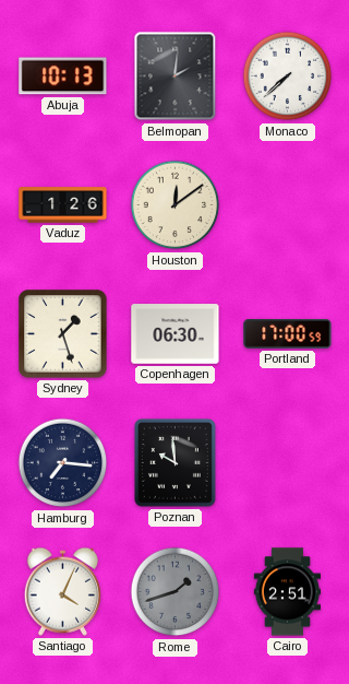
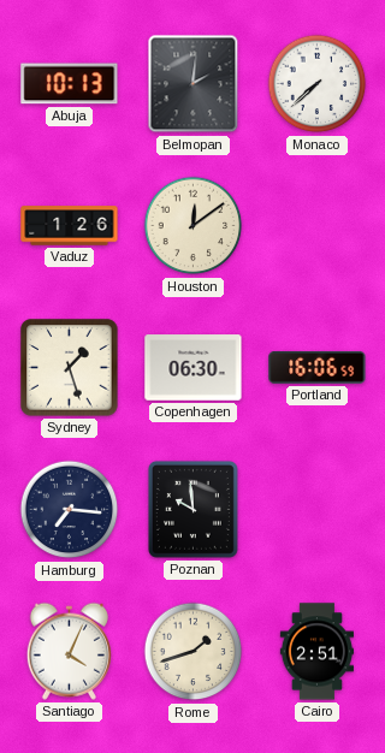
Portland: 17:00 -> 16:06 (318, 367)
Rome dial: grey -> cream (194, 652)
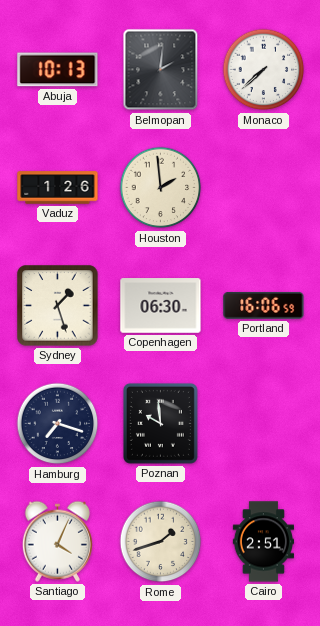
Houston: 12:09 -> 1:59 (161, 188)
Hamburg: 7:16 -> 7:18 (58, 424)
